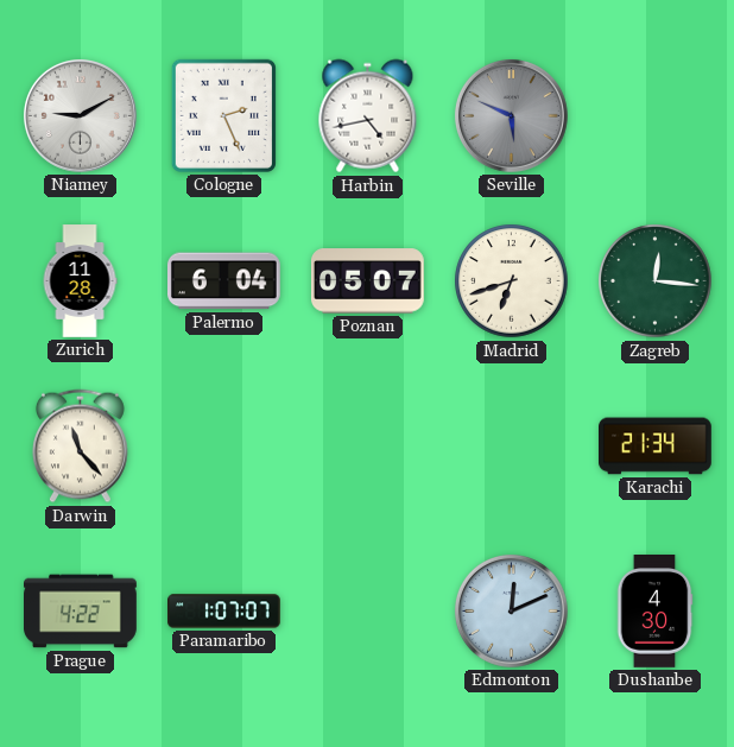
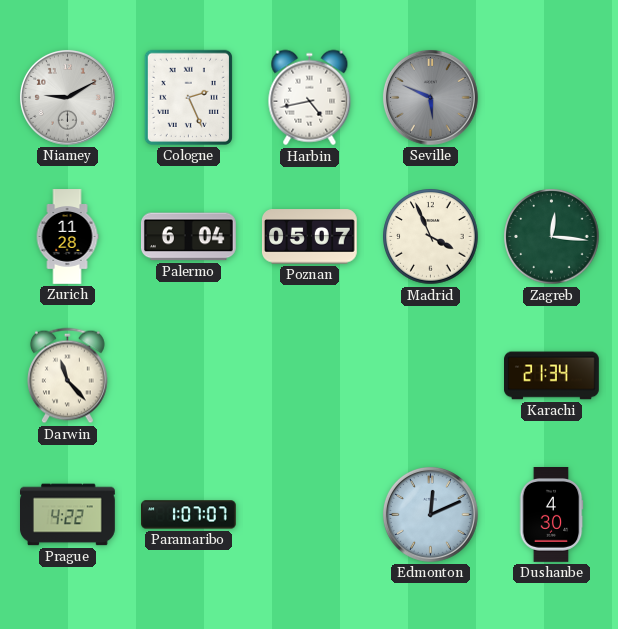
Madrid: 6:42 -> 3:56 (431, 237)
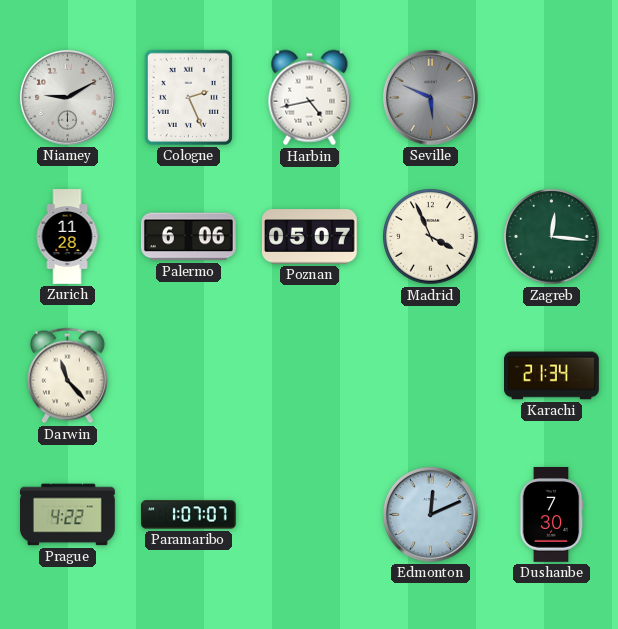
Palermo: 6:04 -> 6:06 (189, 237)
Dushanbe: 4:30 -> 7:30 (551, 515)
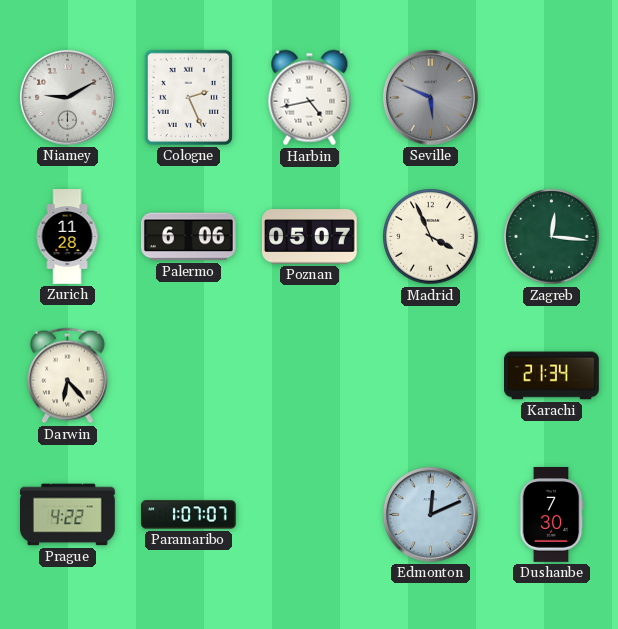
Darwin: 11:23 -> 6:23 (67, 376)
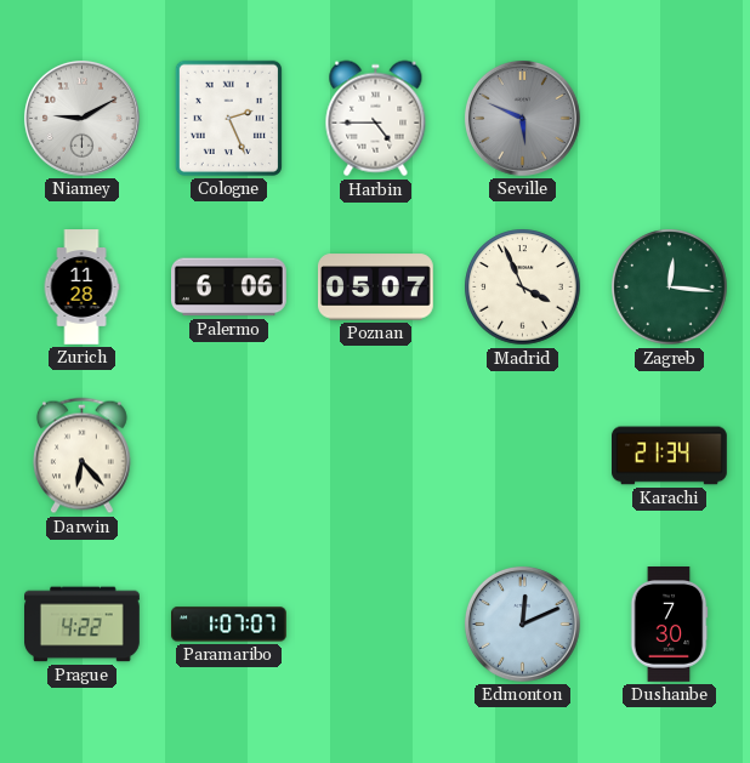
Harbin: 4:43 -> 4:45 (376, 119)
